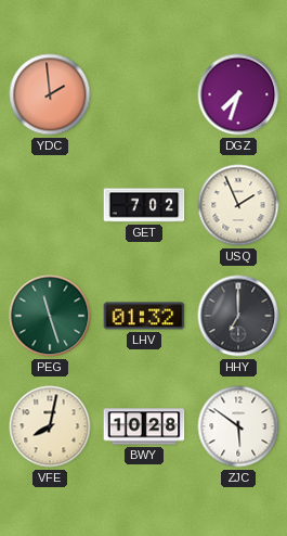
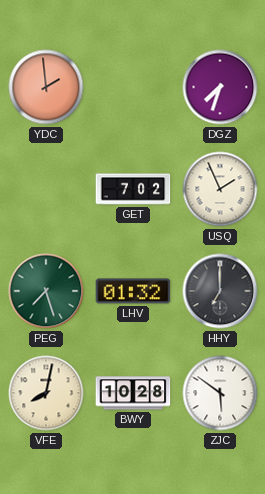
PEG: 11:27 -> 7:27 (46, 291)
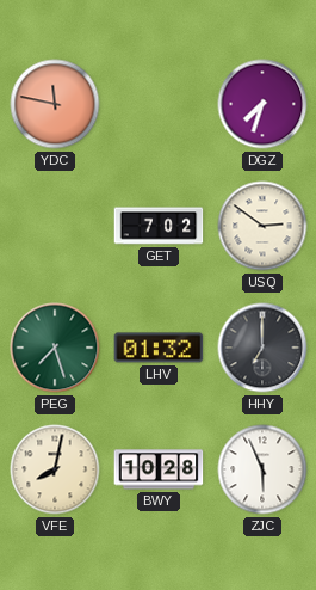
YDC: 1:59 -> 11:47 (55, 104)
USQ: 1:56 -> 2:51 (262, 226)
ZJC: 5:51 -> 5:56 (262, 469)
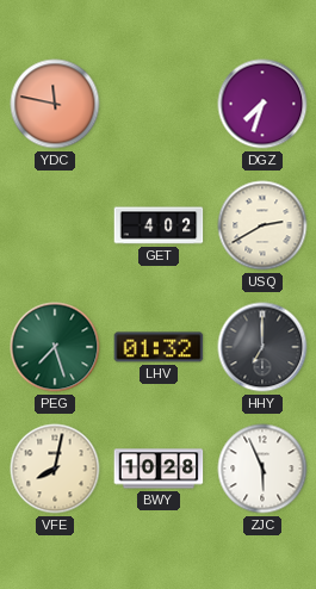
GET: 7:02 -> 4:02 (159, 225)
USQ: 2:51 -> 2:40 (262, 225)
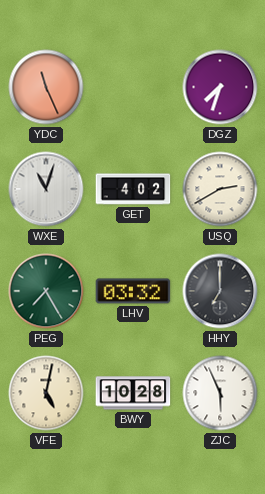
YDC: 11:47 -> 11:26 (46, 87)
WXE: none -> 11:03 (46, 189)
PEG: 7:27 -> 7:25 (46, 291)
LHV: 01:32 -> 03:32 (133, 291)
VFE: 8:02 -> 5:02 (46, 393)
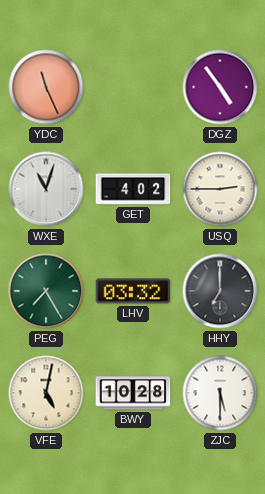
DGZ: 7:33 -> 4:54 (220, 87)
USQ: 2:40 -> 2:45 (220, 189)
ZJC: 5:56 -> 5:30 (220, 393)
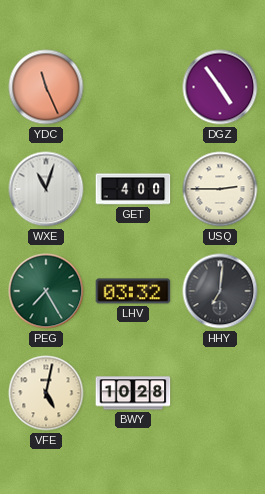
GET: 4:02 -> 4:00 (133, 189)
HHY: 7:00 -> 7:01 (220, 291)
ZJC: 5:30 -> none (220, 393)
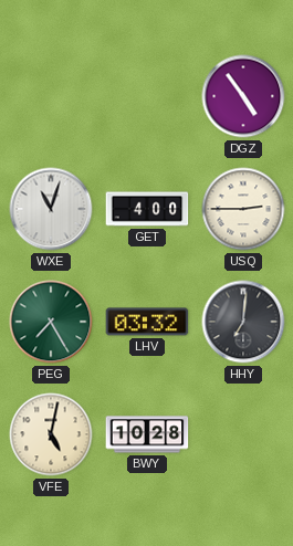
YDC: 11:26 -> none (46, 87)
